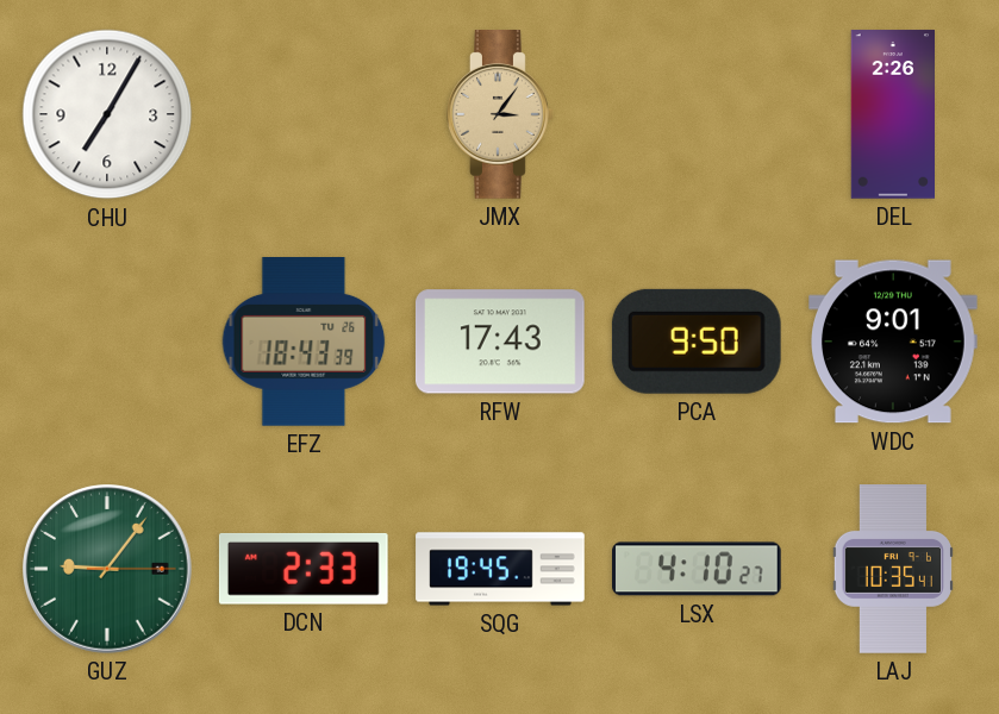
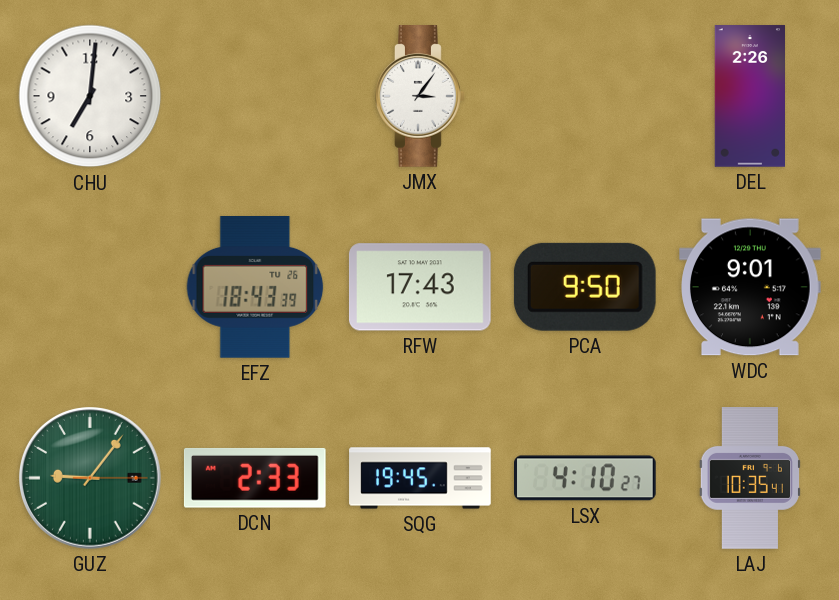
CHU: 7:05 -> 7:01 (90, 96)
JMX dial: champagne -> white (420, 97)
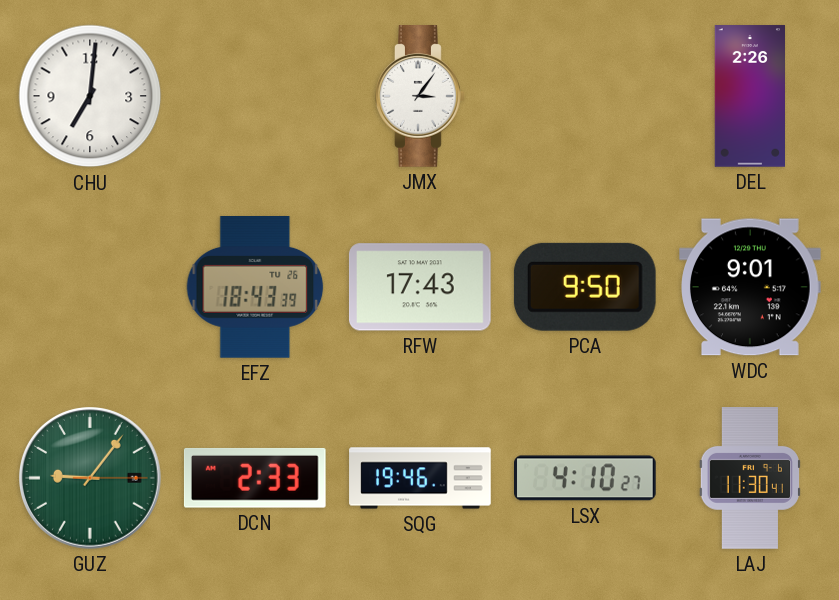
SQG: 19:45 -> 19:46 (420, 478)
LAJ: 10:35 -> 11:30 (749, 478)
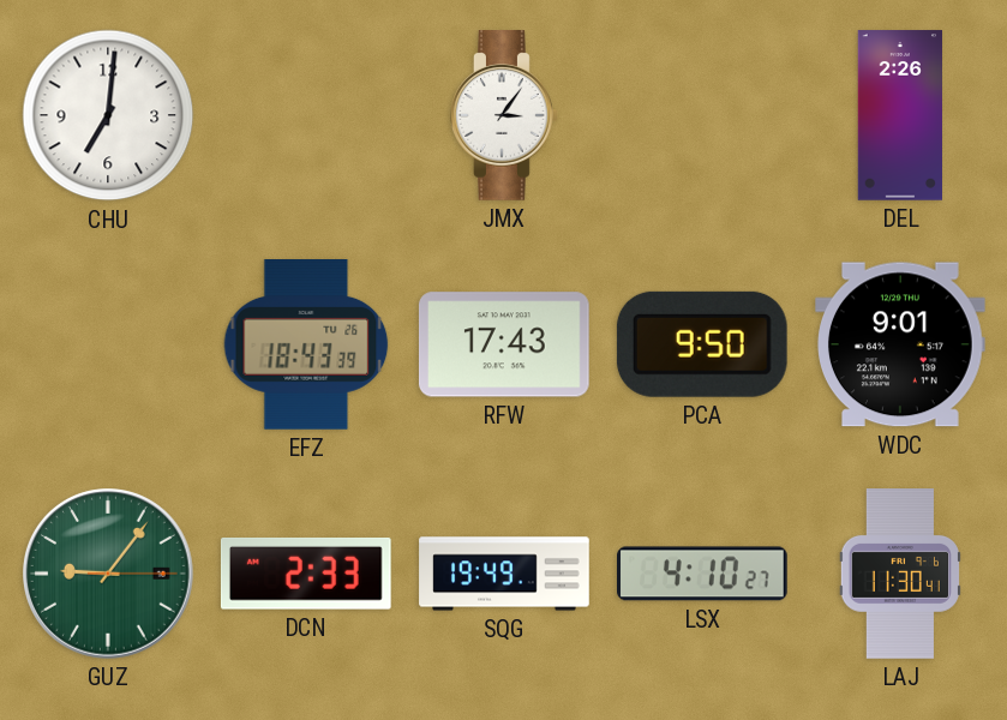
SQG: 19:46 -> 19:49 (504, 574)
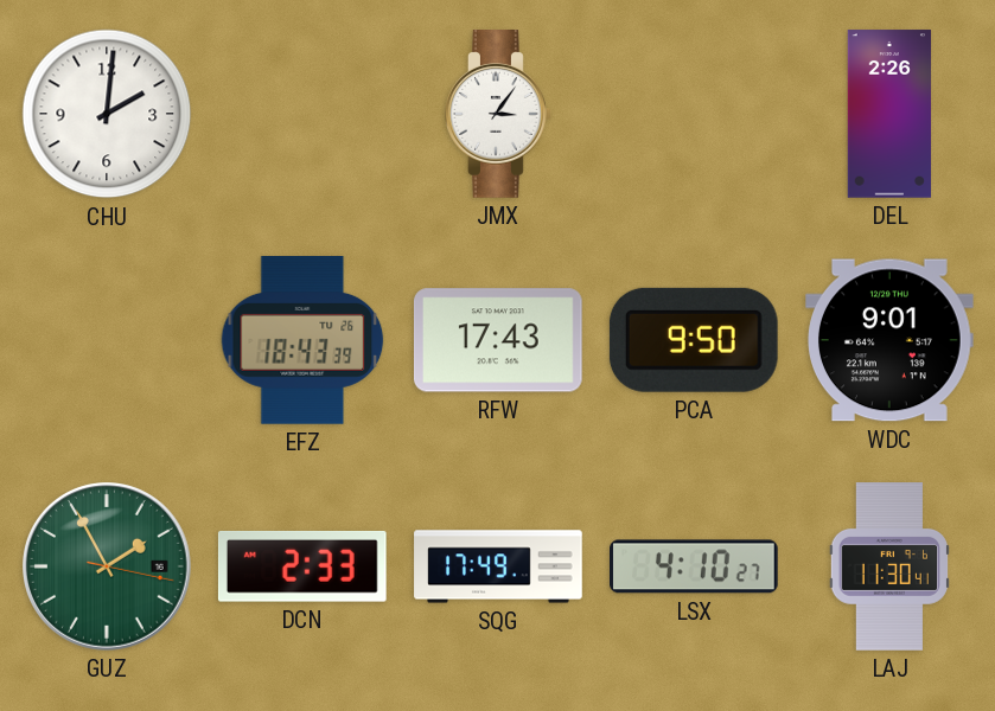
CHU: 7:01 -> 2:01 (107, 114)
GUZ: 9:06 -> 1:55 (108, 568)
SQG: 19:49 -> 17:49 (498, 566)
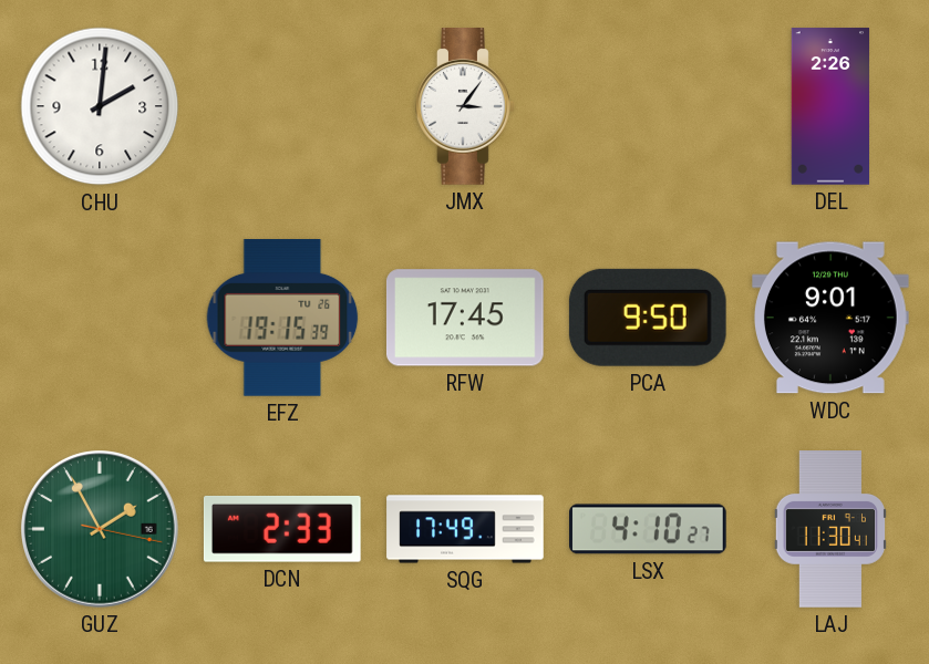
EFZ: 18:43 -> 19:15 (282, 319)
RFW: 17:43 -> 17:45 (465, 318)
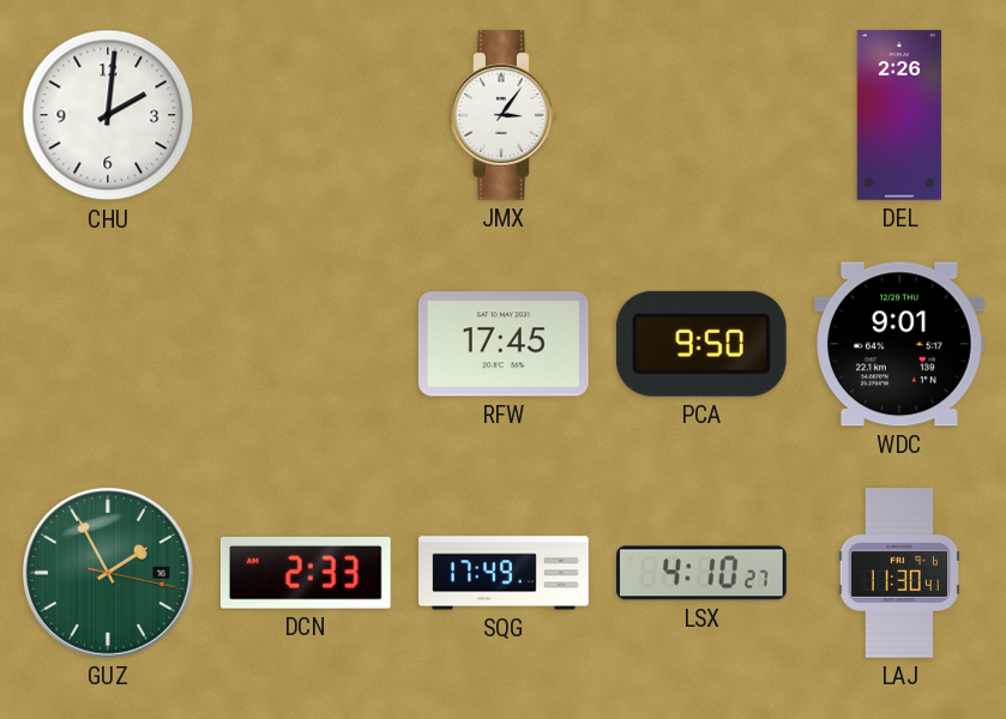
EFZ: 19:15 -> none (282, 319)
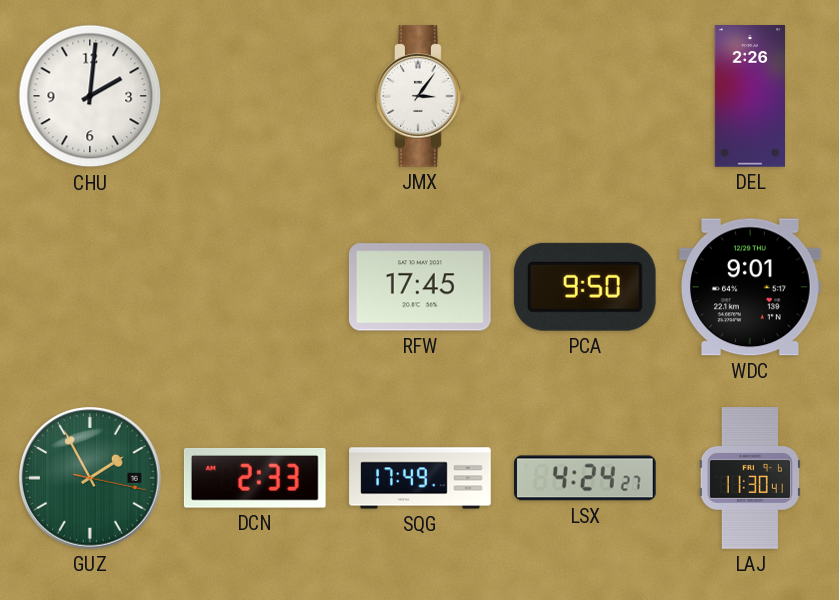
LSX: 4:10 -> 4:24 (586, 478)
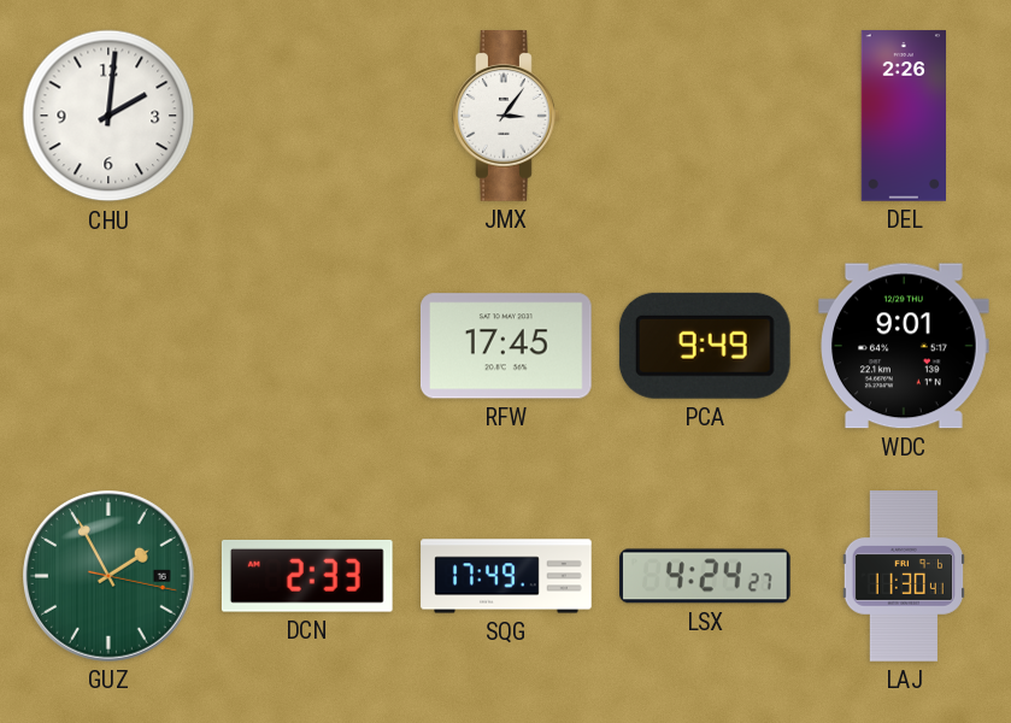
PCA: 9:50 -> 9:49 (705, 346)
